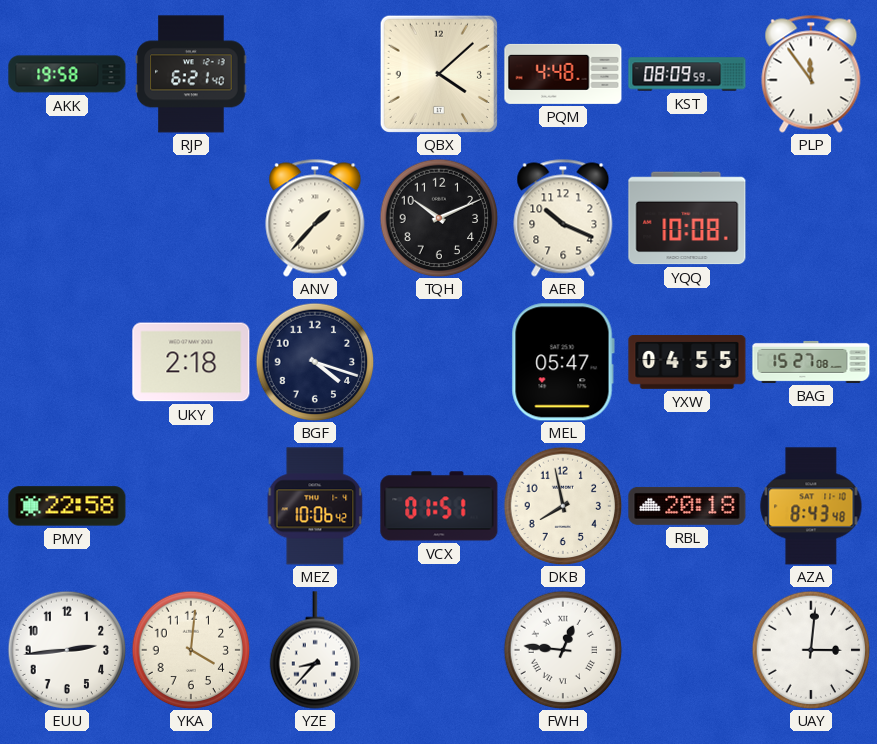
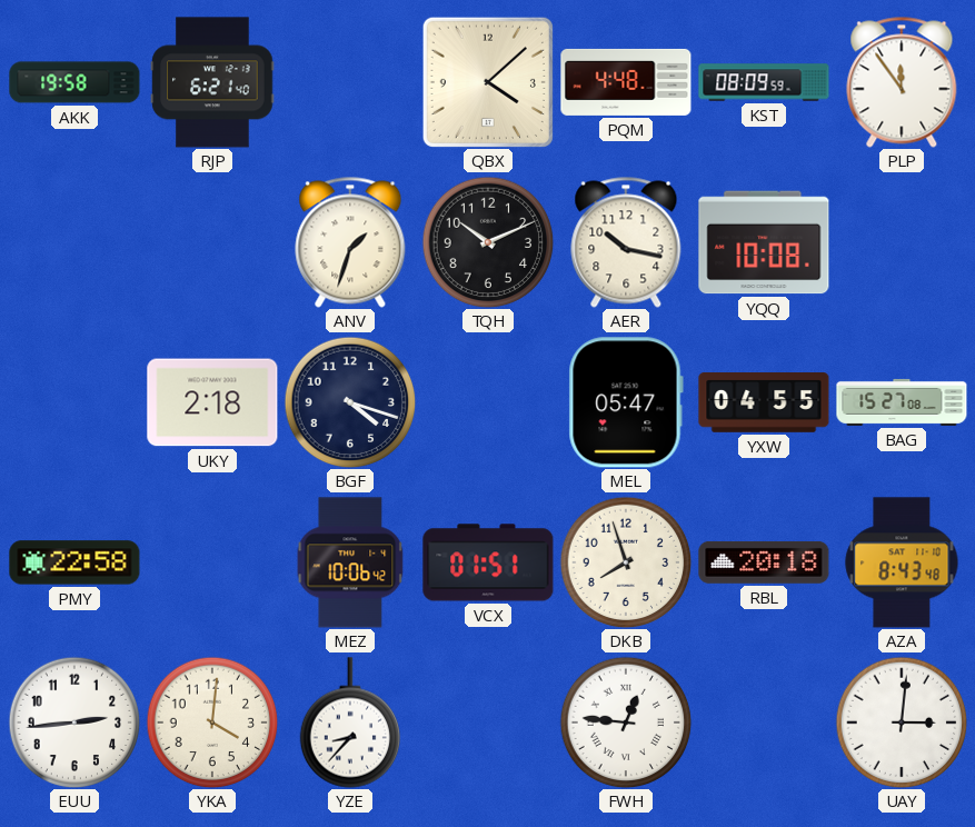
ANV: 1:37 -> 1:33 (350, 242)
AER: 10:19 -> 10:17 (626, 242)
DKB: 7:58 -> 7:57 (626, 562)
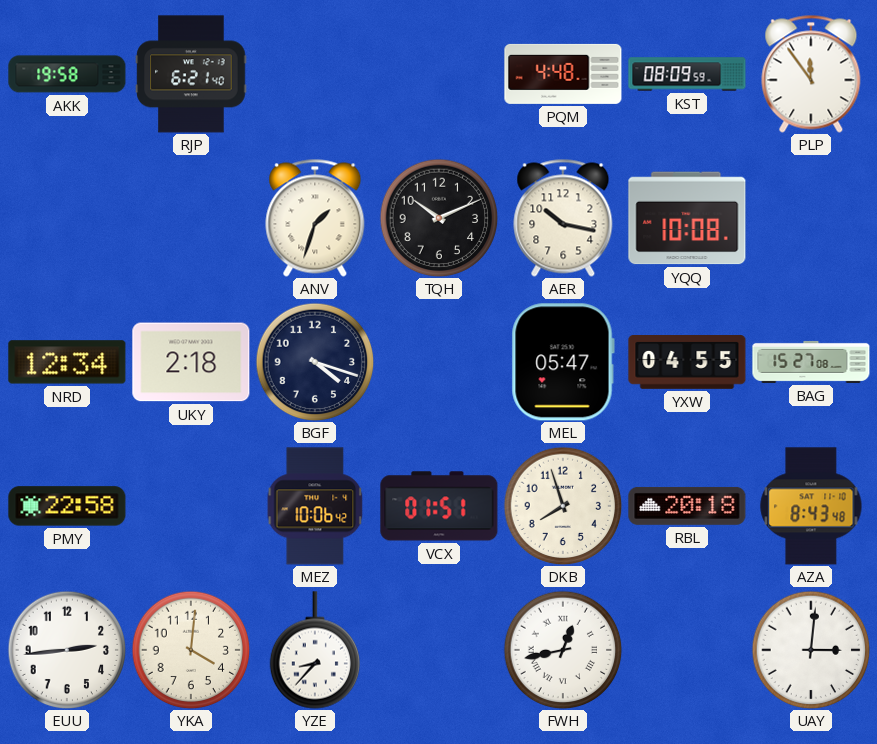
QBX: 4:08 -> none (488, 82)
NRD: none -> 12:34 (67, 362)
FWH: 12:46 -> 12:43 (563, 650)
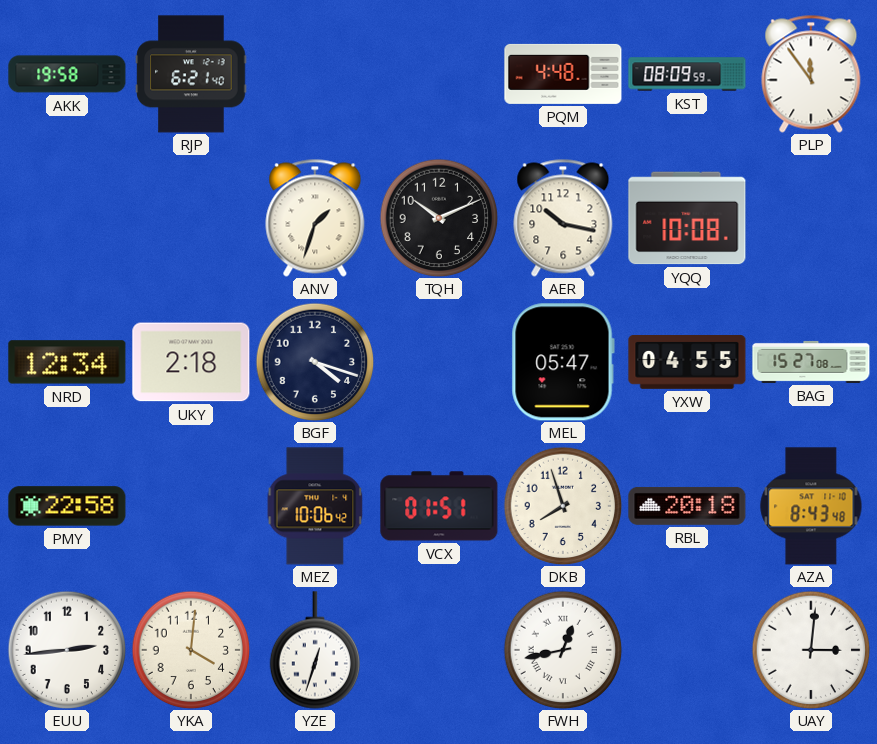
YZE: 8:37 -> 12:33 (315, 650)
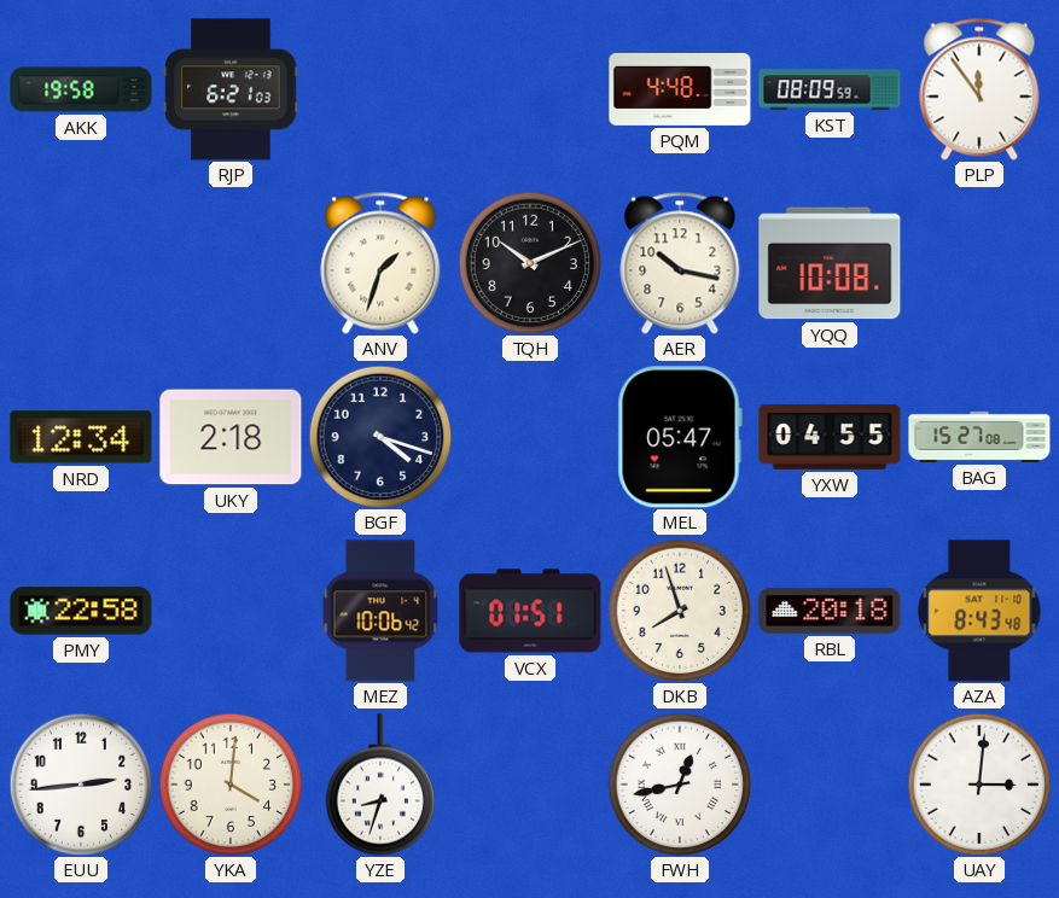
RJP: 6:21:40 -> 6:21:03 (231, 89)
YZE: 12:33 -> 8:33 (380, 785)
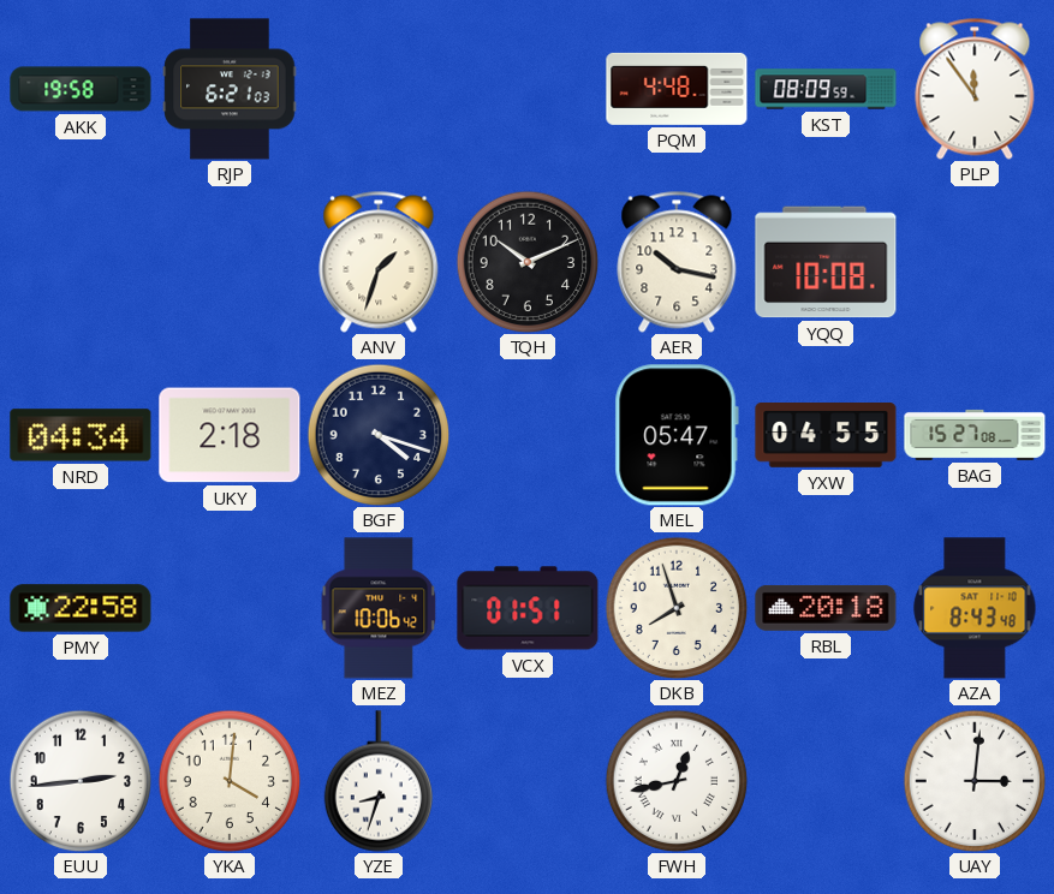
NRD: 12:34 -> 04:34 (81, 435)
